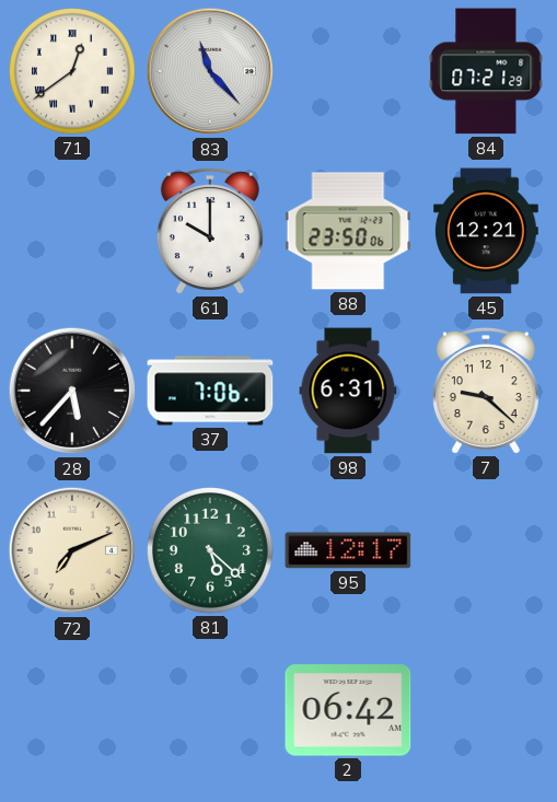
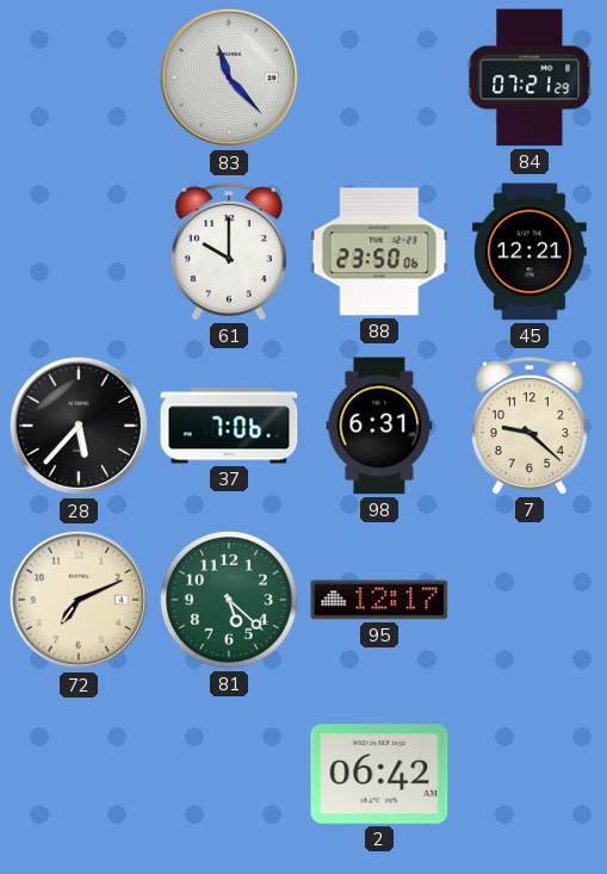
71: 12:39 -> none (73, 72)
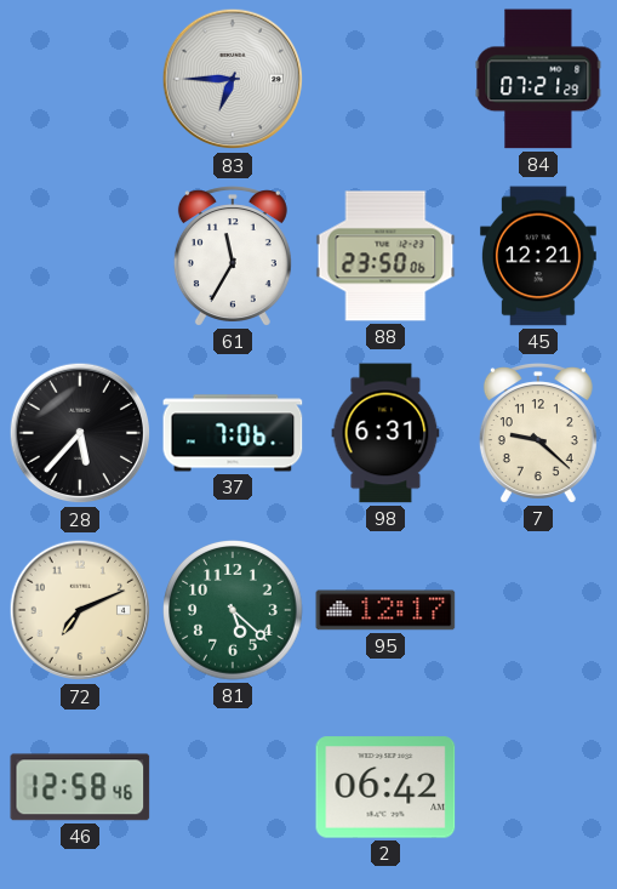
83: 11:23 -> 6:45 (233, 79)
61: 10:00 -> 11:35 (233, 256)
46: none -> 12:58 (80, 787)
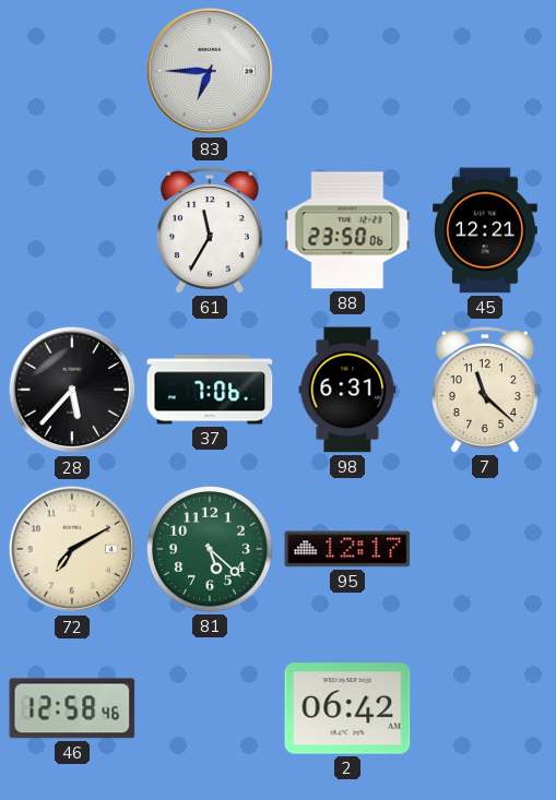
84: 07:21 -> none (538, 79)
7: 9:22 -> 11:22 (485, 390)
72: 7:11 -> 7:10 (72, 549)
